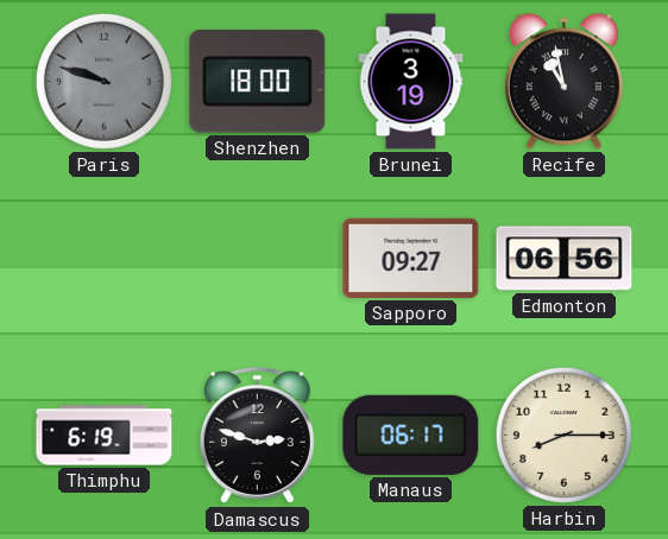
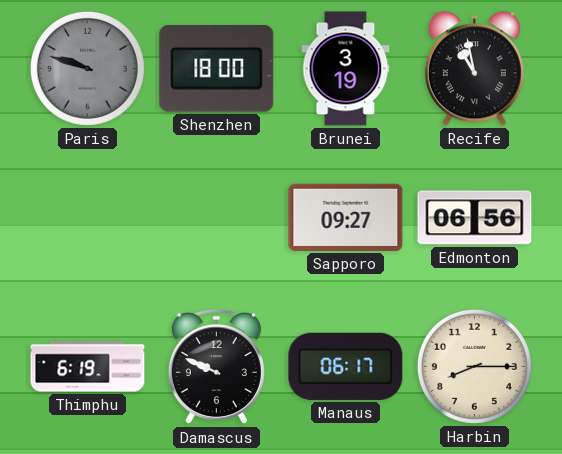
Damascus: 2:48 -> 9:49 (216, 368)
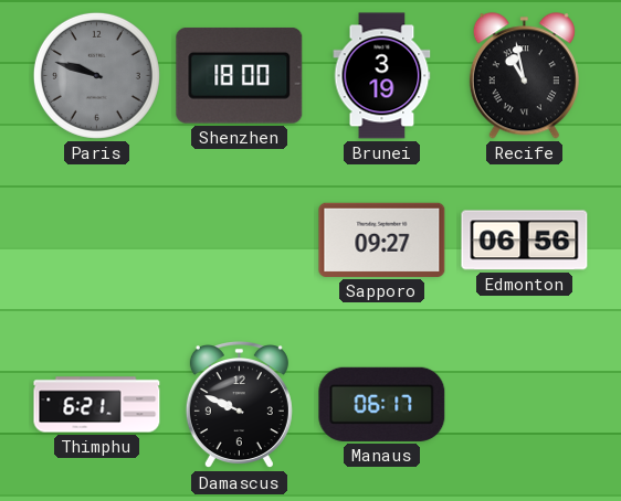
Thimphu: 6:19 -> 6:21 (97, 405)
Harbin: 8:15 -> none (474, 366)
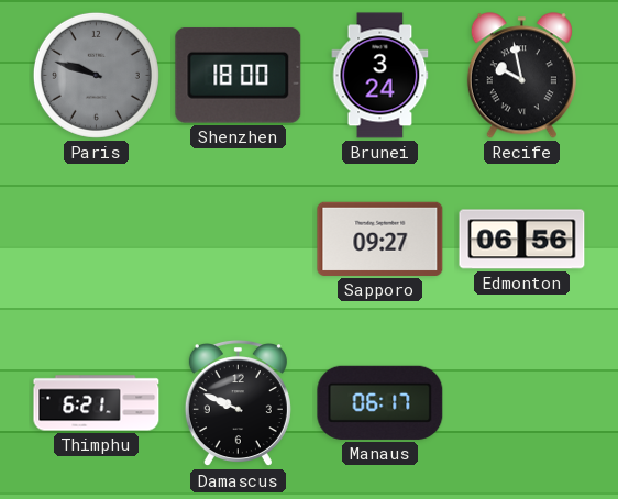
Brunei: 3:19 -> 3:24 (380, 76)
Recife: 10:58 -> 9:58 (521, 76)
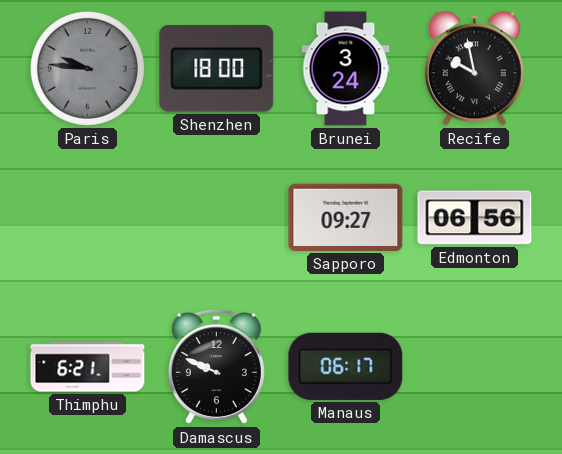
Paris: 9:48 -> 9:46 (87, 68)
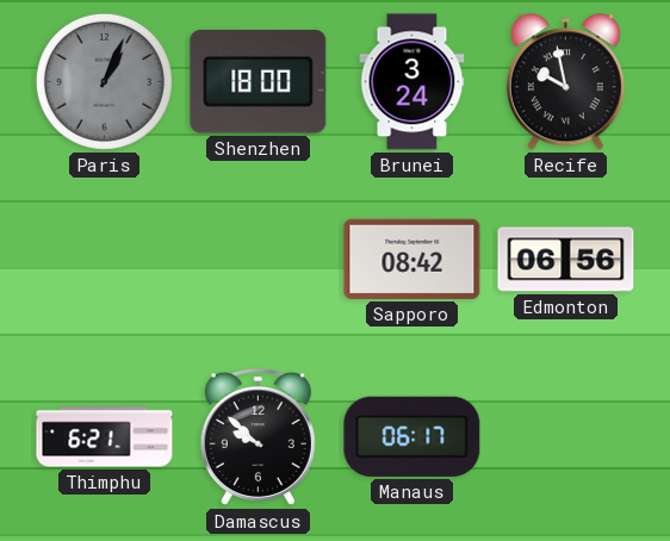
Paris: 9:46 -> 1:04 (104, 81)
Sapporo: 09:27 -> 08:42 (412, 259)
Damascus: 9:49 -> 9:52 (258, 439)
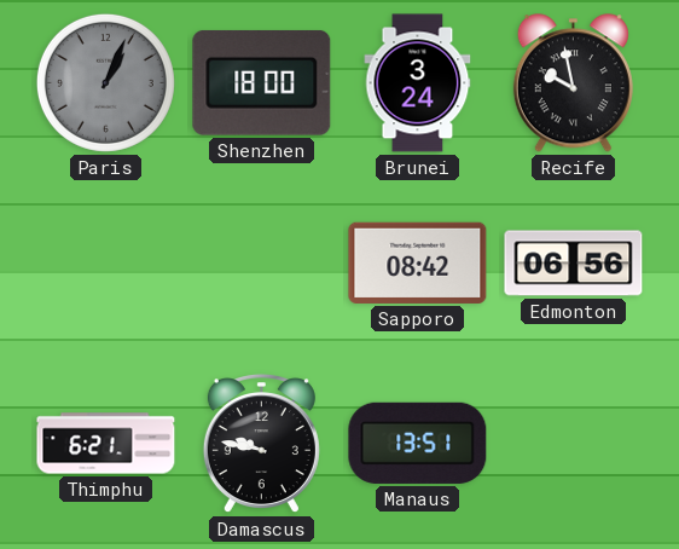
Damascus: 9:52 -> 9:47 (261, 445)
Manaus: 06:17 -> 13:51 (418, 443)
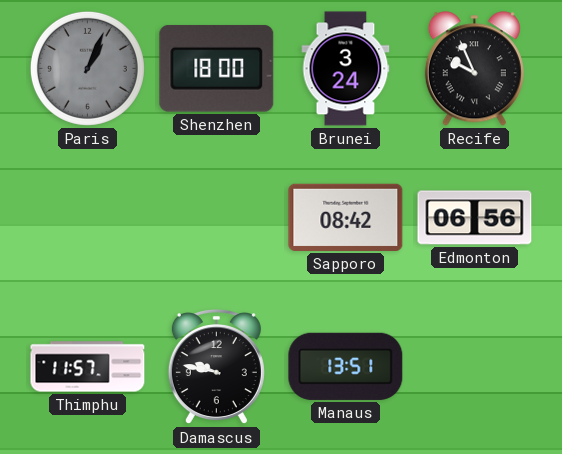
Recife: 9:58 -> 9:56 (474, 69)
Thimphu: 6:21 -> 11:57 (88, 367)
